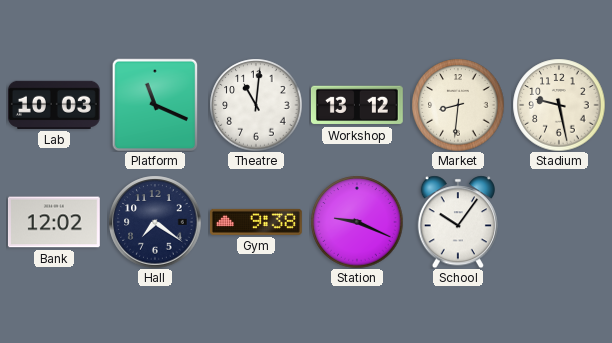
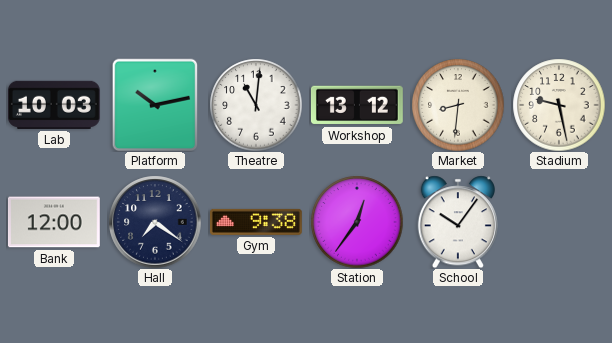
Platform: 11:19 -> 10:13 (155, 105)
Bank: 12:02 -> 12:00 (54, 222)
Station: 9:19 -> 12:36 (357, 222)
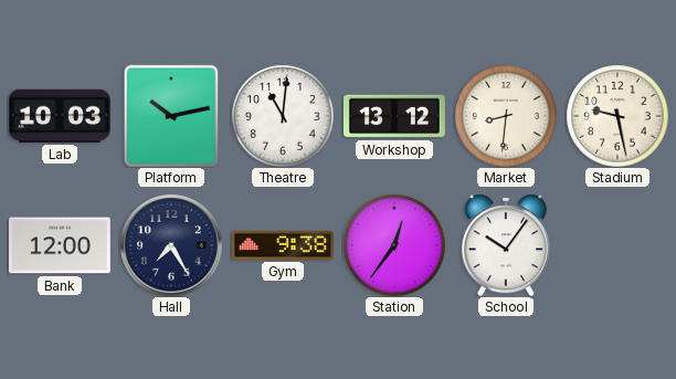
Hall: 7:21 -> 7:25 (171, 245)
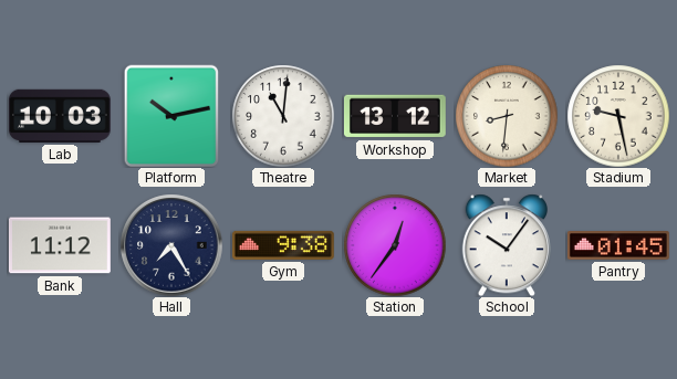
Bank: 12:00 -> 11:12 (60, 245)
Pantry: none -> 01:45 (618, 246)
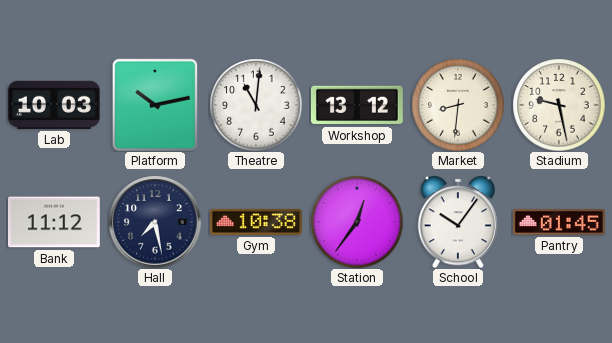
Hall: 7:25 -> 7:28 (155, 222)
Gym: 9:38 -> 10:38 (256, 222)
